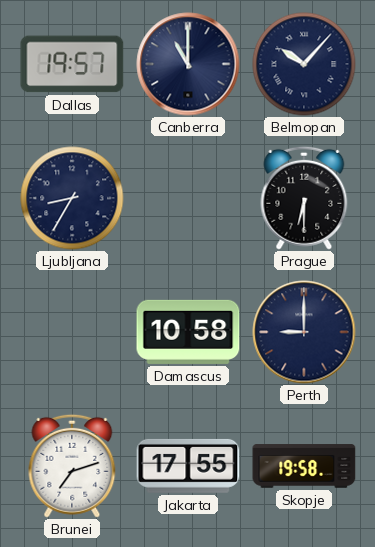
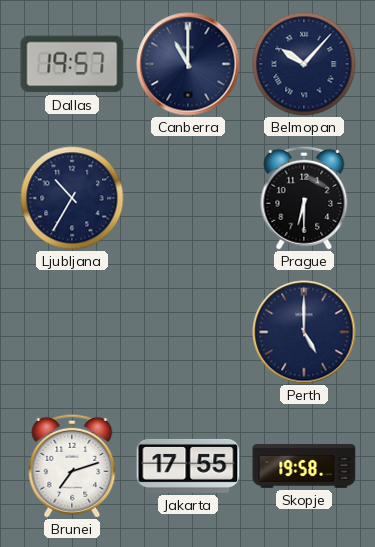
Ljubljana: 8:35 -> 10:35 (72, 198)
Damascus: 10:58 -> none (188, 332)
Perth: 9:00 -> 5:00 (304, 332)
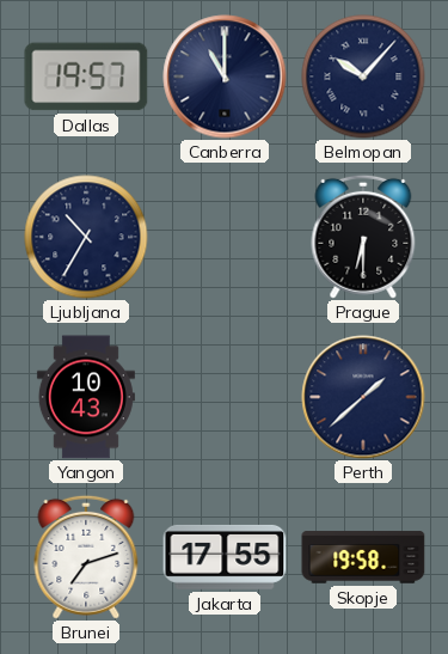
Yangon: none -> 10:43 (86, 397)
Perth: 5:00 -> 1:38 (363, 397)
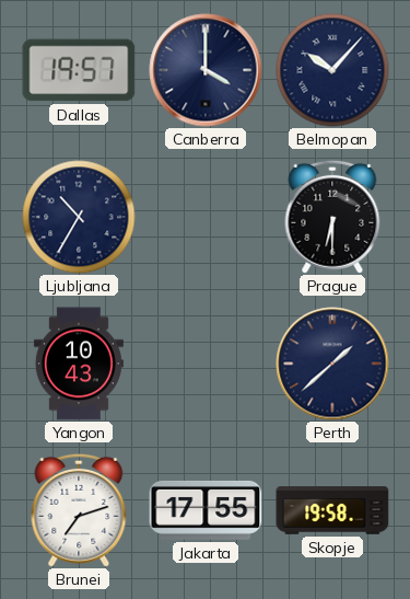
Canberra: 11:00 -> 4:00 (206, 70)
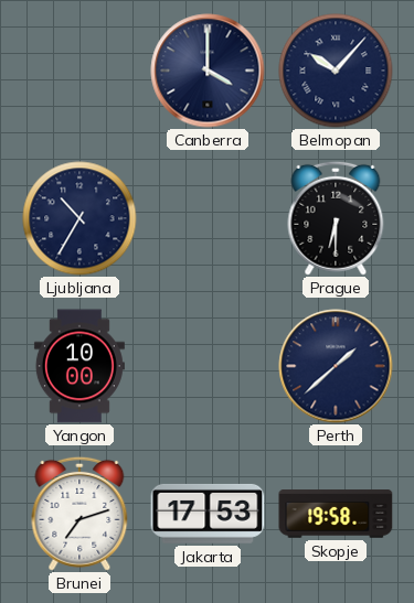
Dallas: 19:57 -> none (79, 70)
Yangon: 10:43 -> 10:00 (79, 366)
Jakarta: 17:55 -> 17:53 (208, 514)
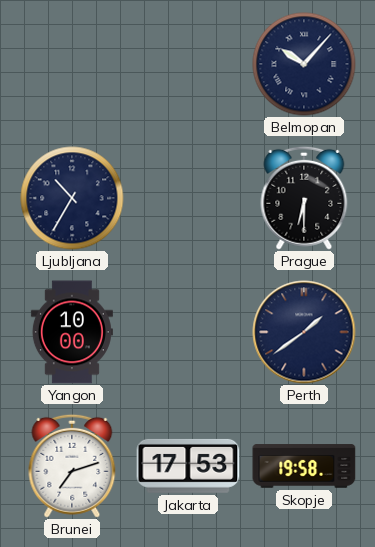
Canberra: 4:00 -> none (208, 71)
Perth: 1:38 -> 1:39 (304, 332)
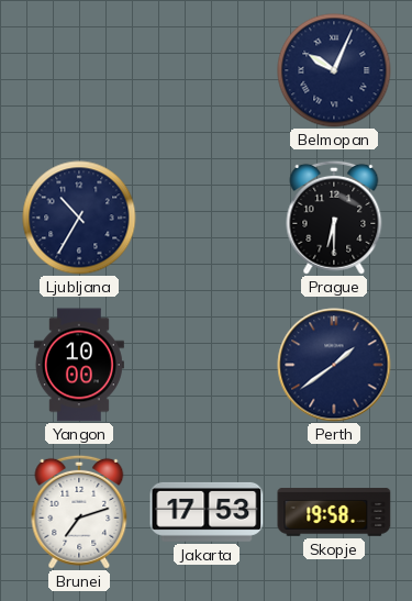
Belmopan: 10:07 -> 10:04 (334, 70)
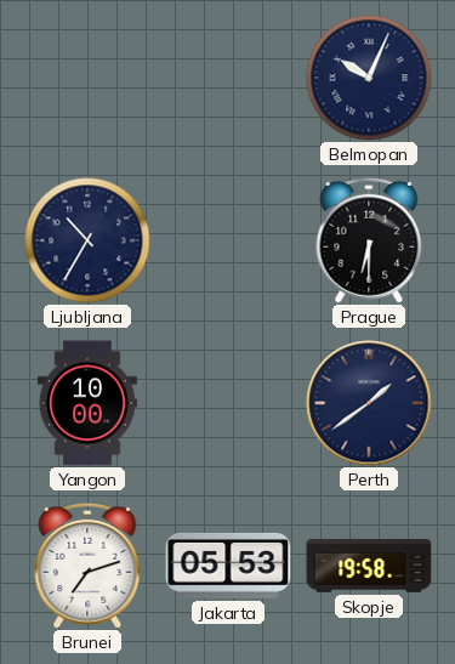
Jakarta: 17:53 -> 05:53 (228, 566)
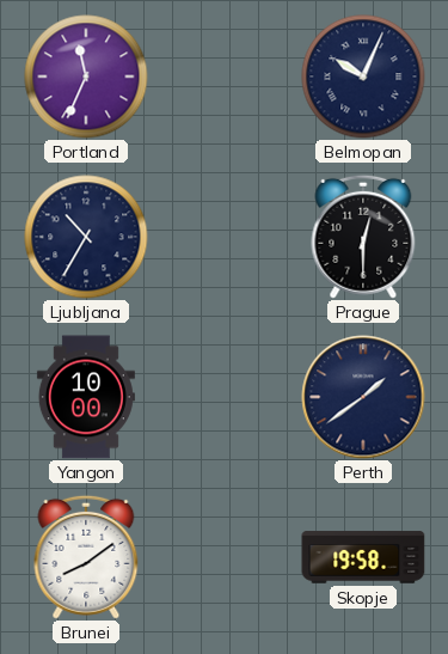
Portland: none -> 11:34 (86, 77)
Prague: 6:30 -> 12:30 (363, 237)
Brunei: 7:12 -> 8:09 (86, 557)
Jakarta: 05:53 -> none (228, 566)
